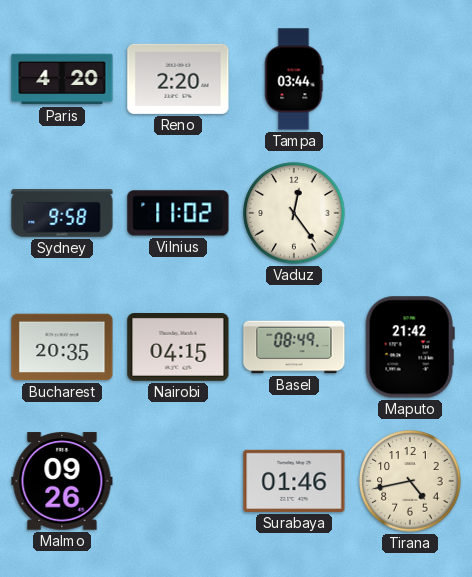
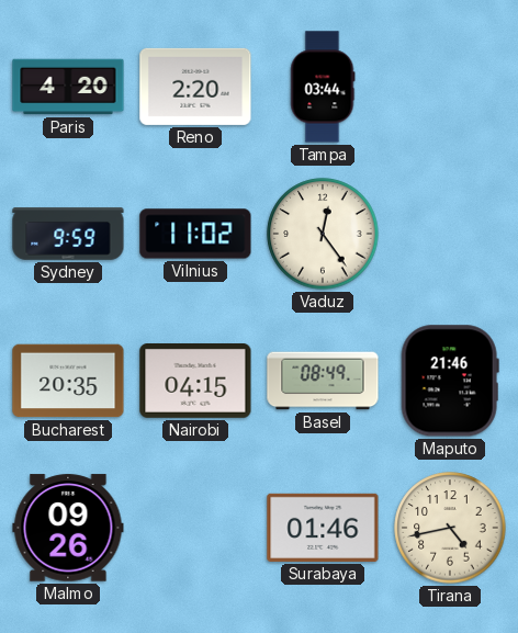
Sydney: 9:58 -> 9:59 (68, 234)
Maputo: 21:42 -> 21:46 (450, 381)
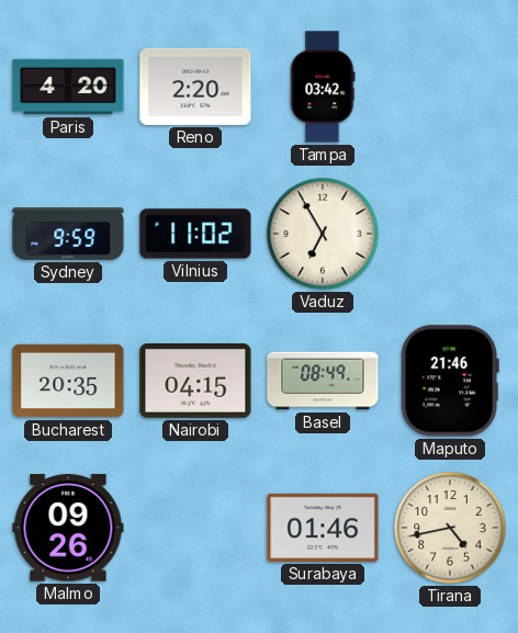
Tampa: 03:44 -> 03:42 (323, 87)
Vaduz: 12:24 -> 6:55 (323, 234)
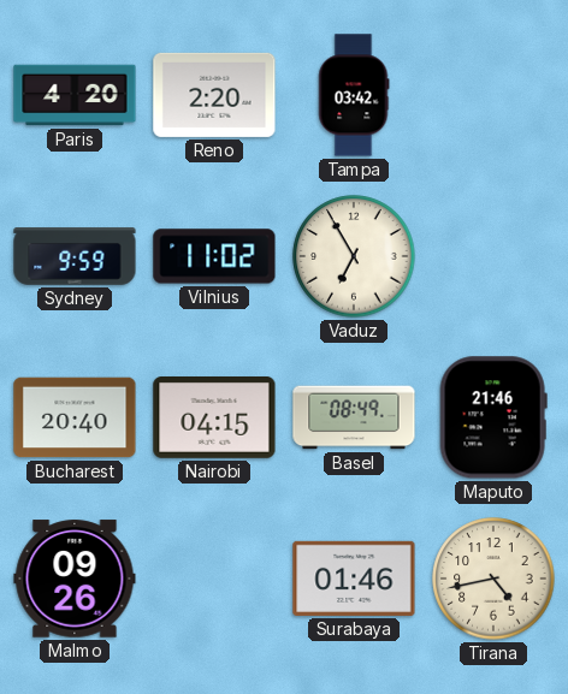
Bucharest: 20:35 -> 20:40 (75, 417)
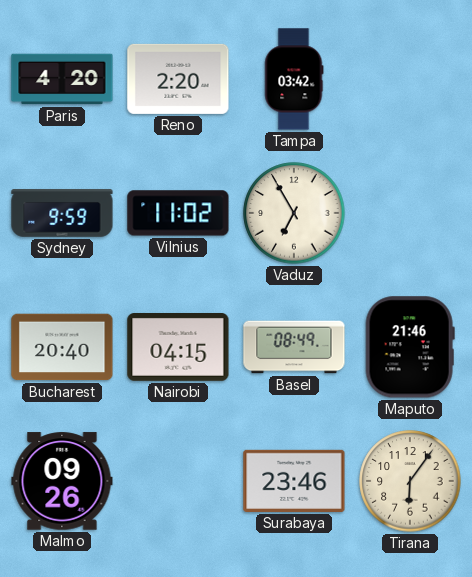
Surabaya: 01:46 -> 23:46 (294, 481)
Tirana: 4:43 -> 6:06 (410, 481)
